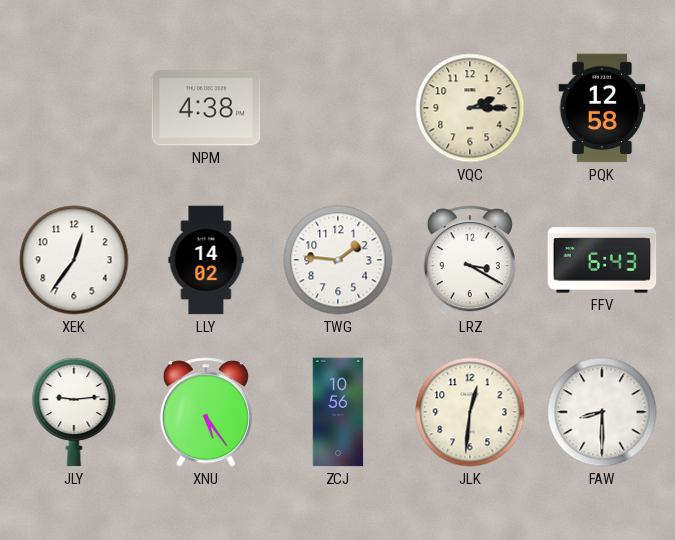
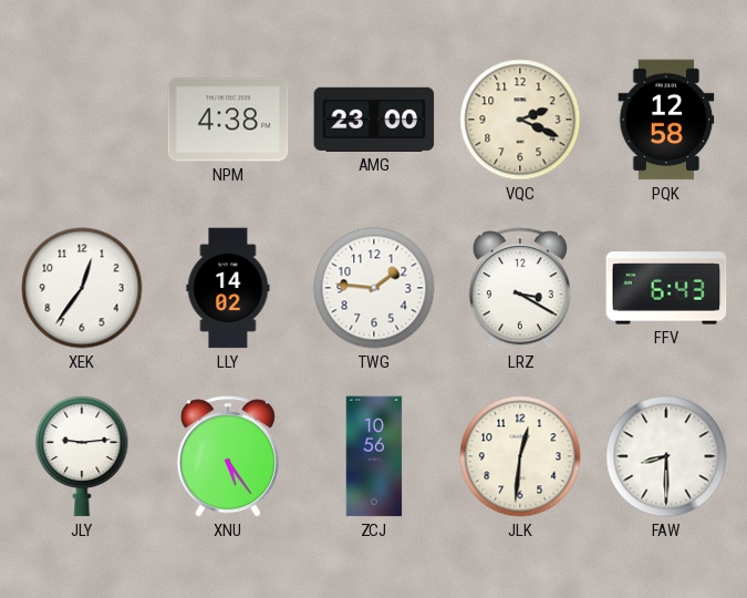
AMG: none -> 23:00 (374, 120)
VQC: 2:15 -> 2:19 (520, 120)
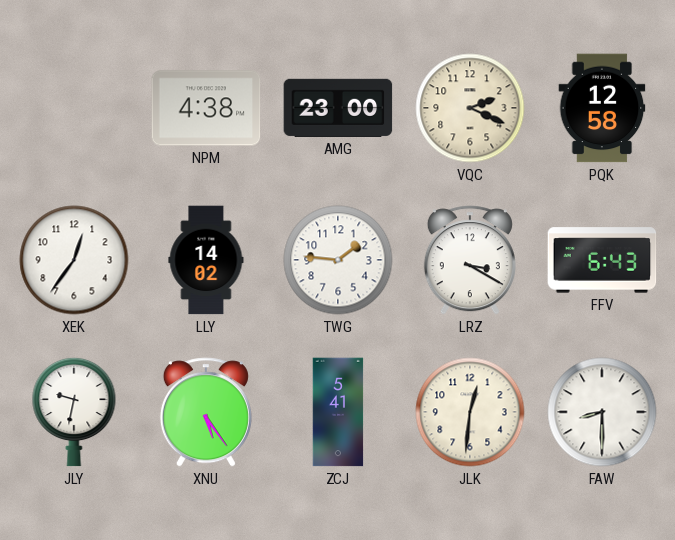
JLY: 9:14 -> 9:32 (74, 412)
ZCJ: 10:56 -> 5:41 (338, 412)
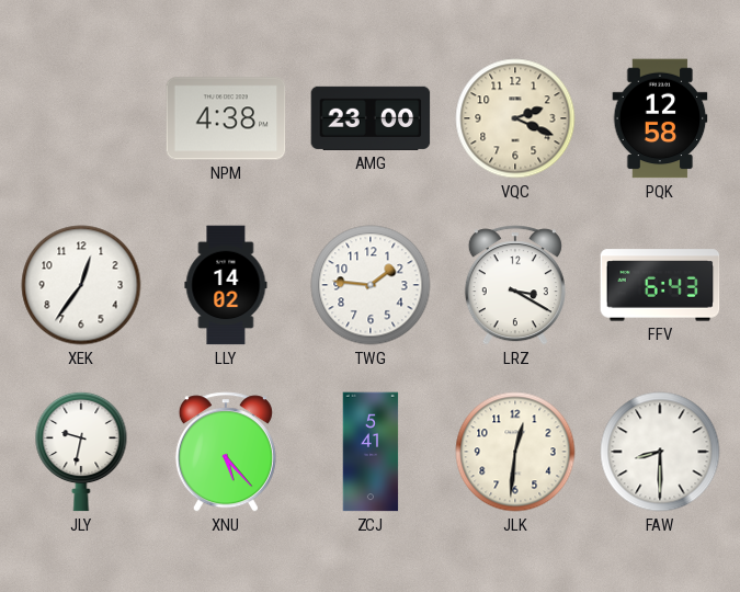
XNU: 5:24 -> 5:23 (226, 452)
